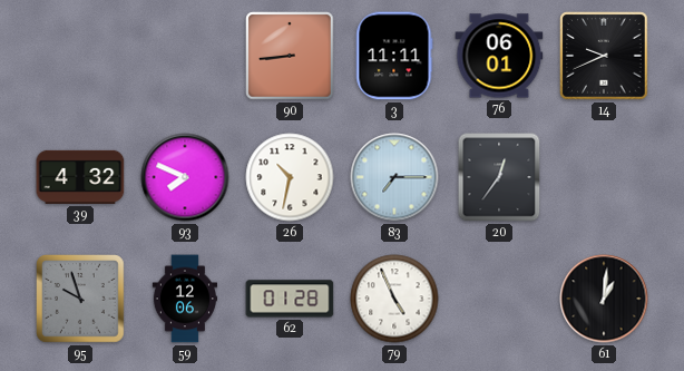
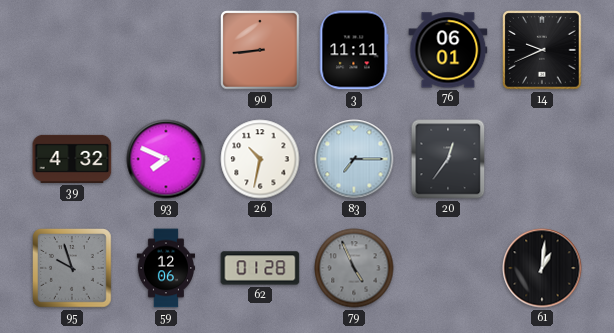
79 dial: white -> grey (354, 268)
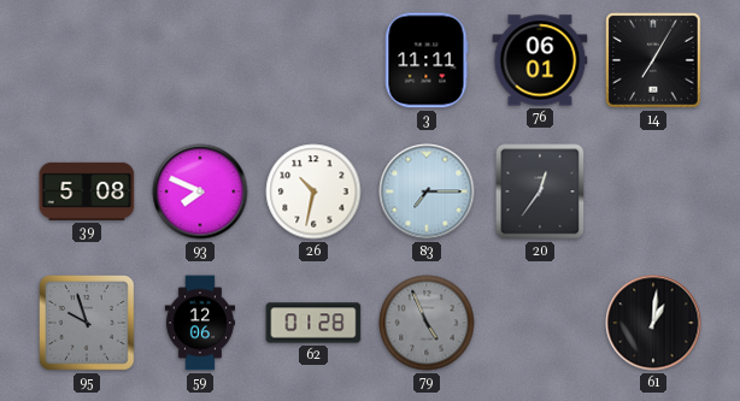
90: 8:44 -> none (260, 50)
14: 9:41 -> 7:05 (653, 60)
39: 4:32 -> 5:08 (87, 191)
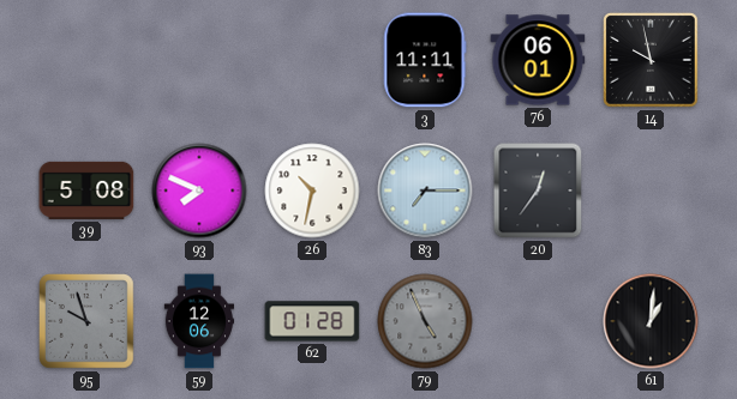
14: 7:05 -> 9:58 (651, 60)
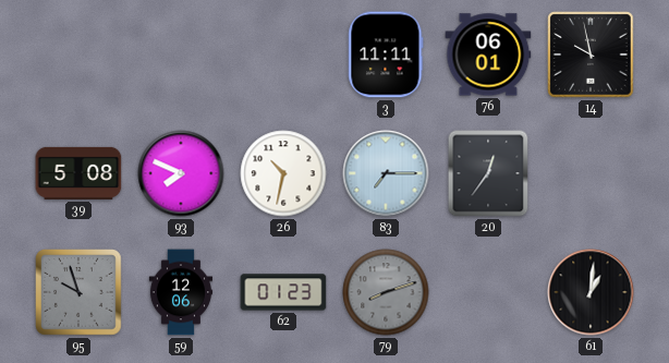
62: 01:28 -> 01:23 (283, 292)
79: 4:56 -> 8:12 (386, 292)
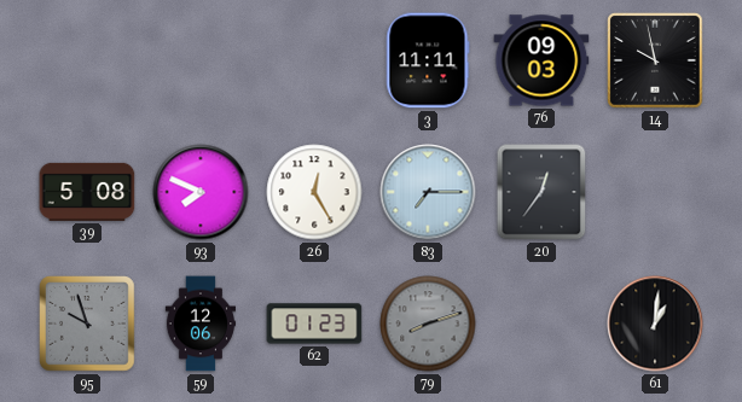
76: 06:01 -> 09:03 (541, 60)
26: 10:32 -> 12:25 (314, 192)
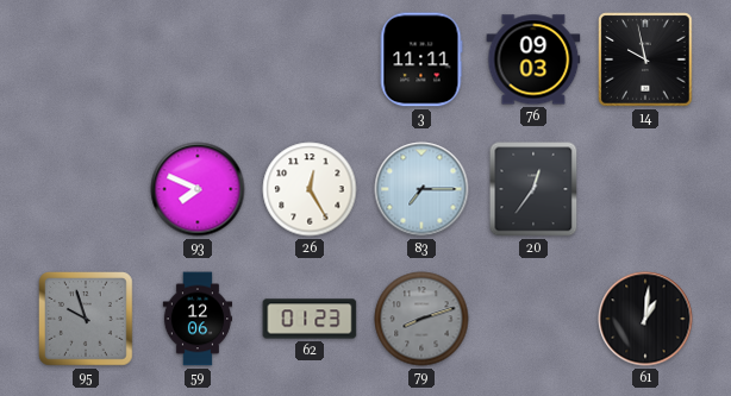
39: 5:08 -> none (87, 192)
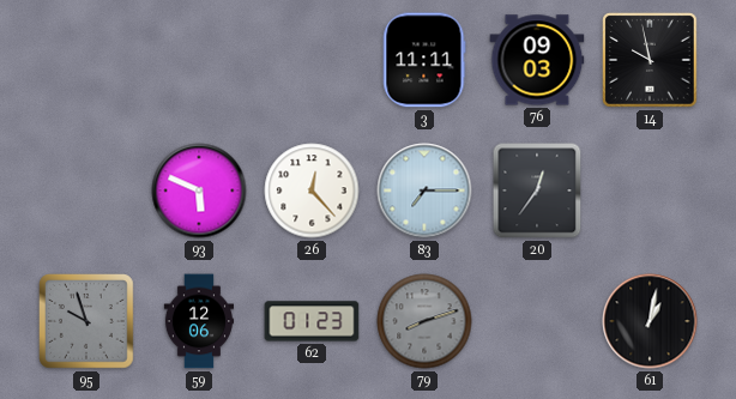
93: 7:49 -> 5:49 (199, 191)
26: 12:25 -> 12:23 (312, 191)
61: 1:01 -> 1:02 (650, 321)
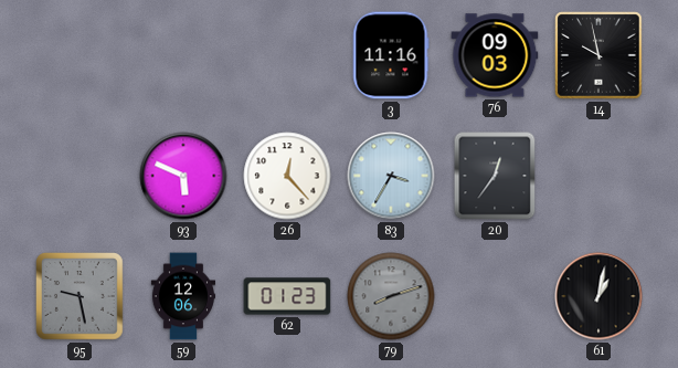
3: 11:11 -> 11:16 (391, 55)
83: 7:15 -> 3:35 (391, 176)
95: 9:57 -> 9:28 (81, 297)
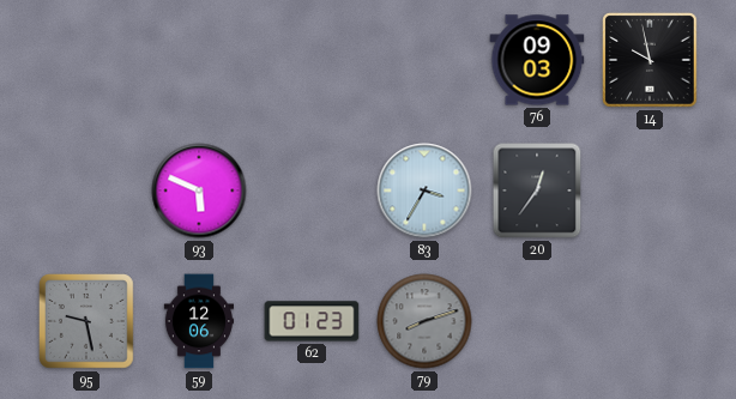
3: 11:16 -> none (391, 55)
26: 12:23 -> none (287, 176)
61: 1:02 -> none (598, 296)
